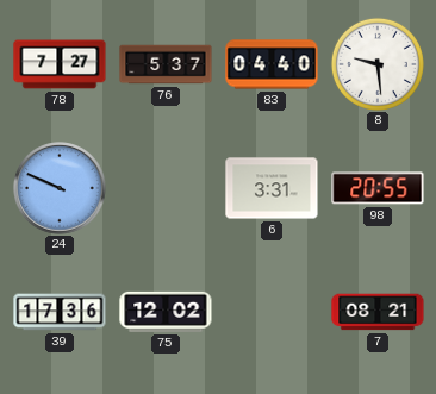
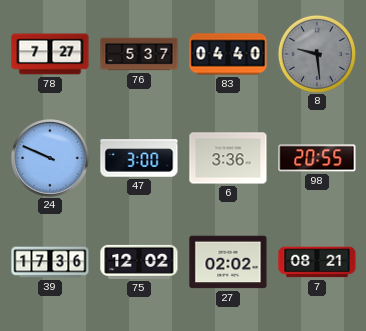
8 dial: white -> grey (317, 54)
47: none -> 3:00 (139, 158)
6: 3:31 -> 3:36 (228, 158)
27: none -> 02:02 (228, 262)
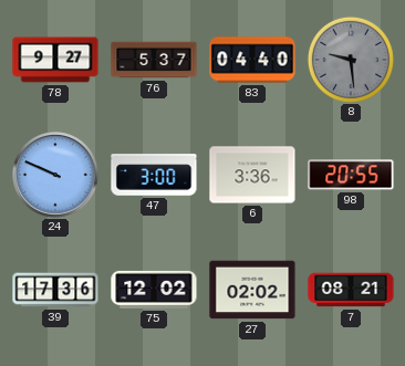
78: 7:27 -> 9:27 (55, 60)
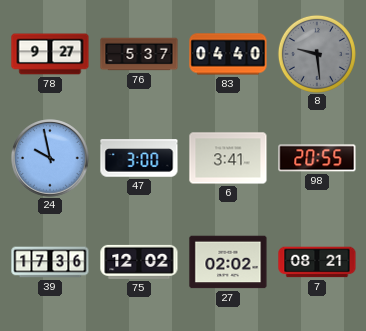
24: 9:49 -> 9:58 (50, 158)
6: 3:36 -> 3:41 (228, 158)
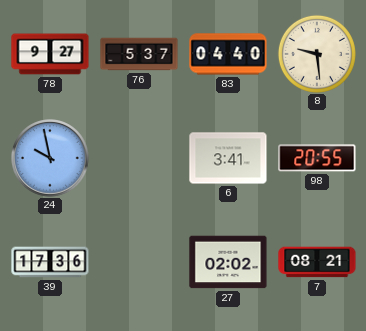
8 dial: grey -> cream (317, 54)
47: 3:00 -> none (139, 158)
75: 12:02 -> none (139, 262)
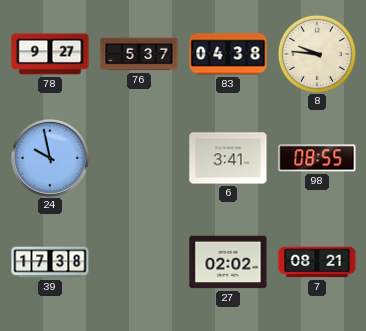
83: 04:40 -> 04:38 (228, 54)
8: 9:29 -> 9:46 (317, 54)
98: 20:55 -> 08:55 (317, 158)
39: 17:36 -> 17:38 (50, 262)
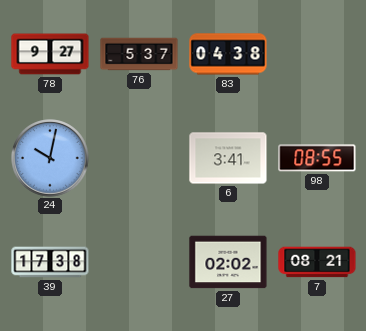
8: 9:46 -> none (317, 54)
24: 9:58 -> 10:02 (50, 158)
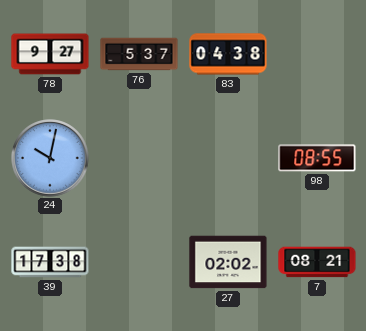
6: 3:41 -> none (228, 158)
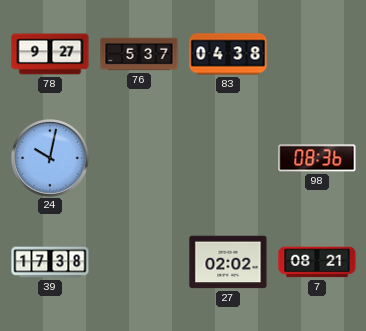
98: 08:55 -> 08:36 (317, 158)
